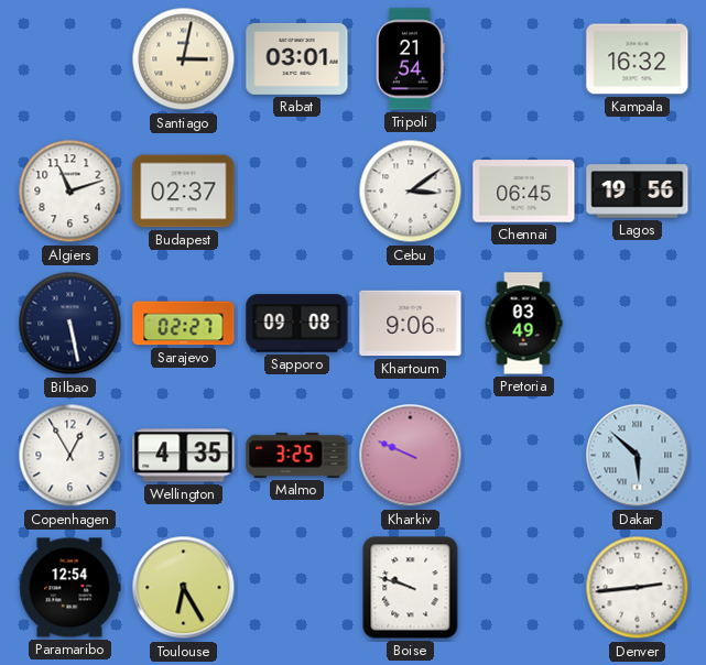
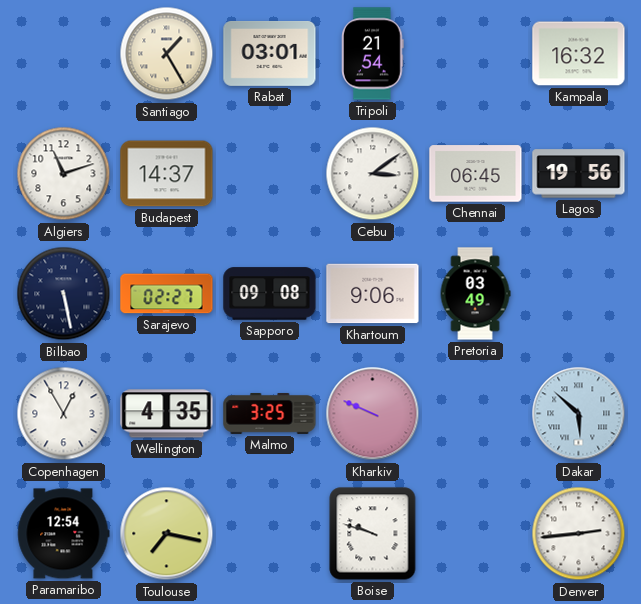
Santiago: 3:02 -> 1:25 (167, 54)
Budapest: 02:37 -> 14:37 (167, 174)
Toulouse: 6:25 -> 7:17 (167, 534)
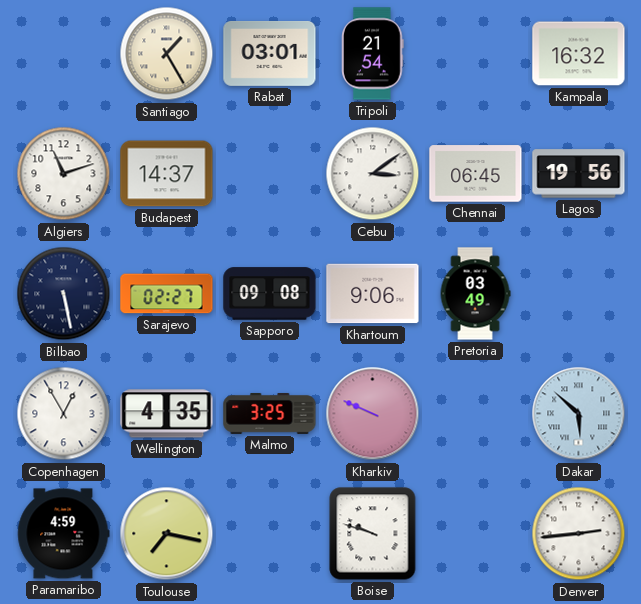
Paramaribo: 12:54 -> 4:59 (64, 534)
